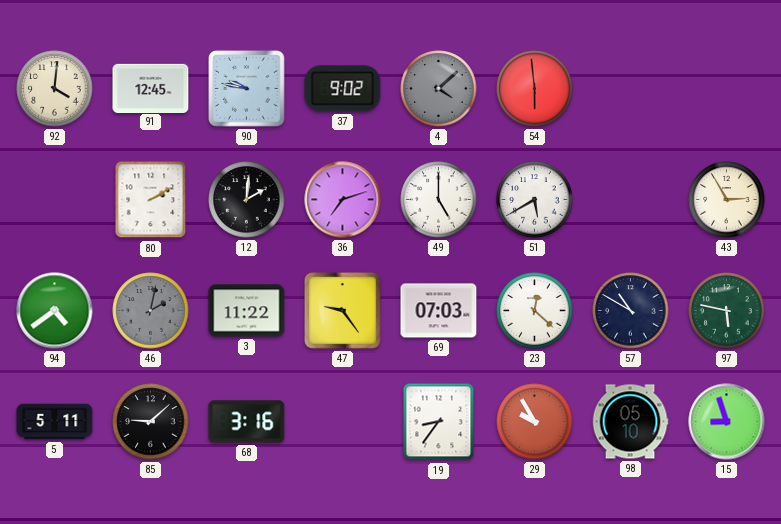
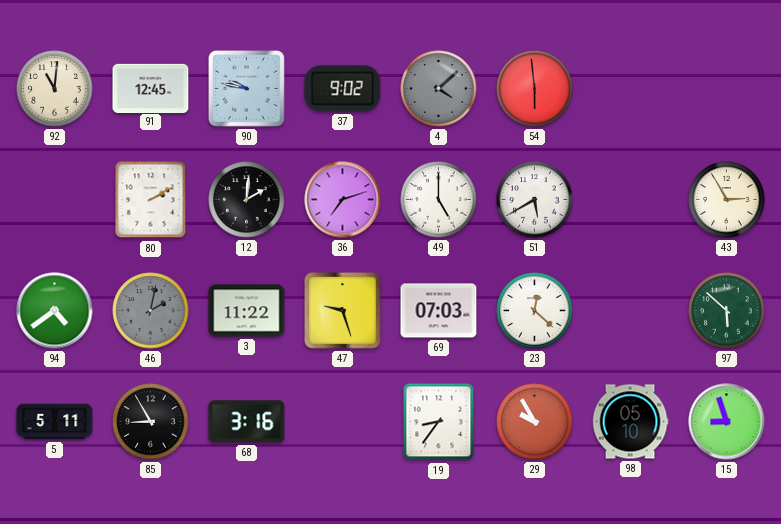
92: 4:01 -> 11:01 (55, 89)
47: 9:24 -> 9:27 (343, 311)
57: 10:50 -> none (631, 311)
97: 5:47 -> 5:52 (727, 311)
85: 9:08 -> 8:55 (151, 422)
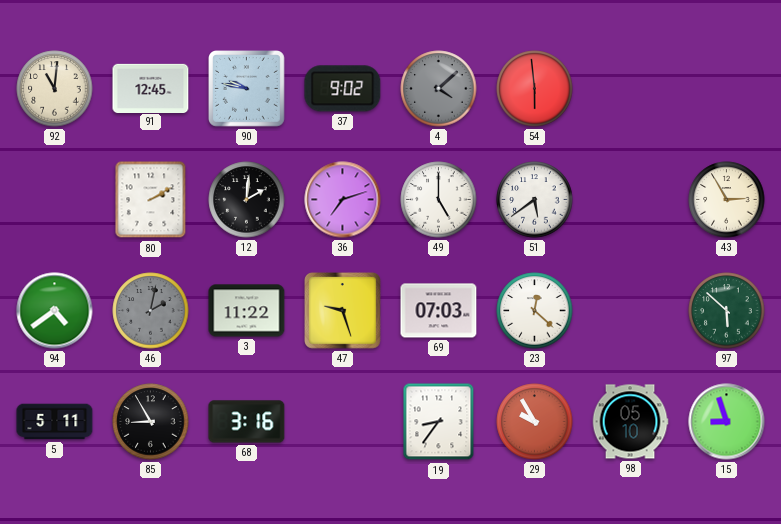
51: 5:40 -> 5:39 (535, 200)
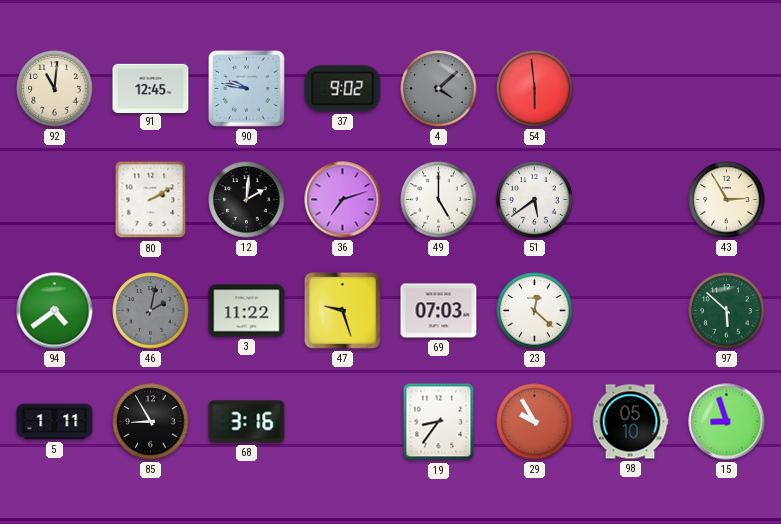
5: 5:11 -> 1:11 (55, 422)
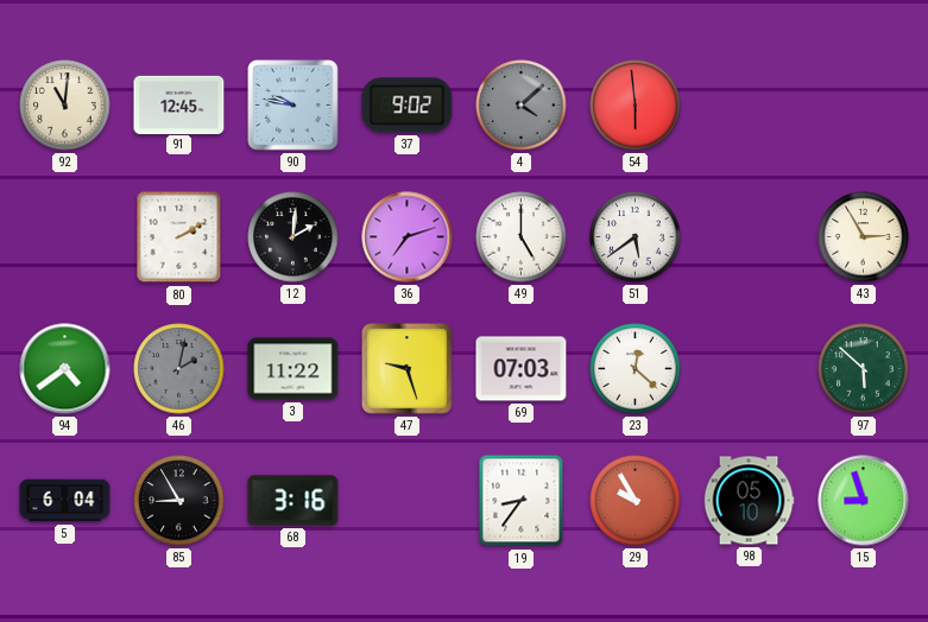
5: 1:11 -> 6:04 (65, 501)
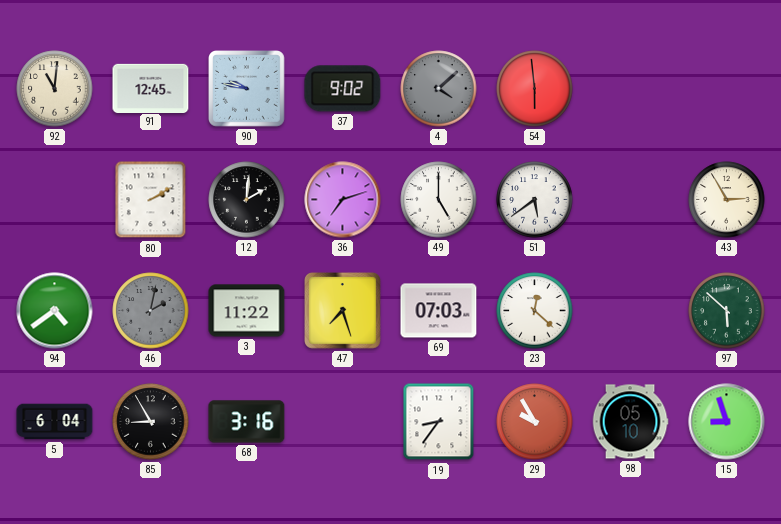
47: 9:27 -> 7:27 (343, 311)
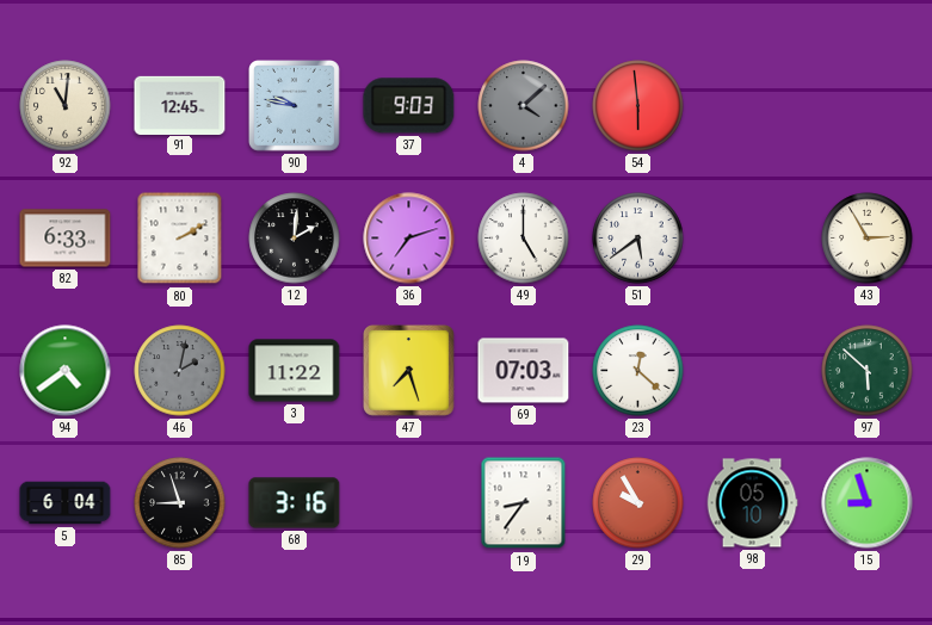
37: 9:02 -> 9:03 (409, 106)
82: none -> 6:33 (66, 239)
85: 8:55 -> 8:57 (180, 503)
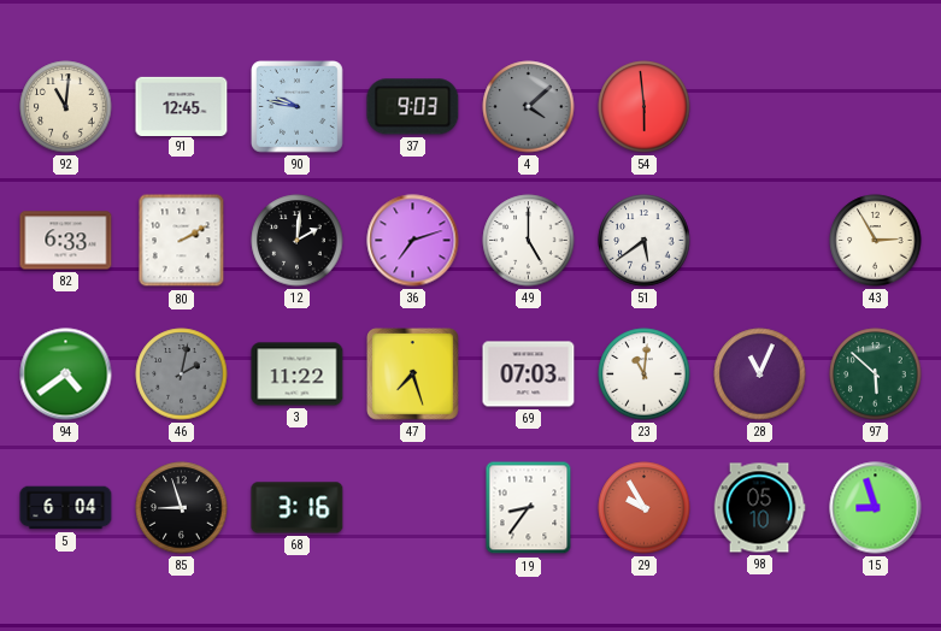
23: 12:22 -> 11:01 (645, 375)
28: none -> 11:04 (760, 375)
